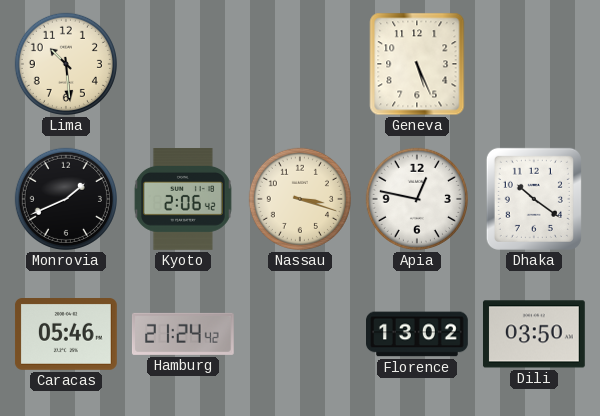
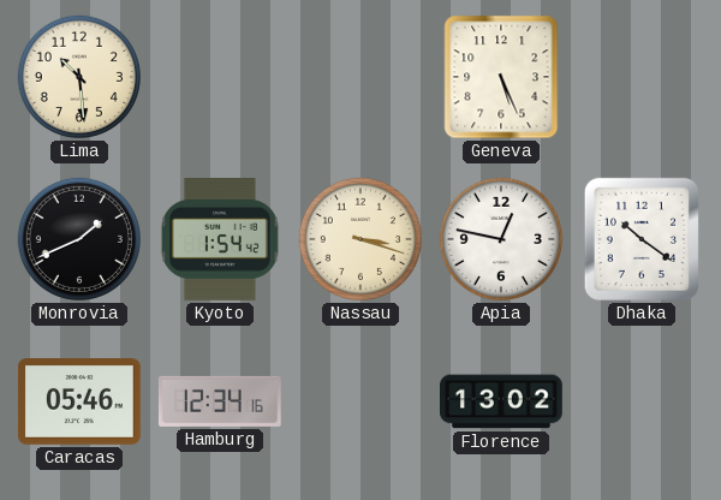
Kyoto: 2:06 -> 1:54 (220, 240)
Hamburg: 21:24 -> 12:34 (220, 401)
Dili: 03:50 -> none (534, 334)
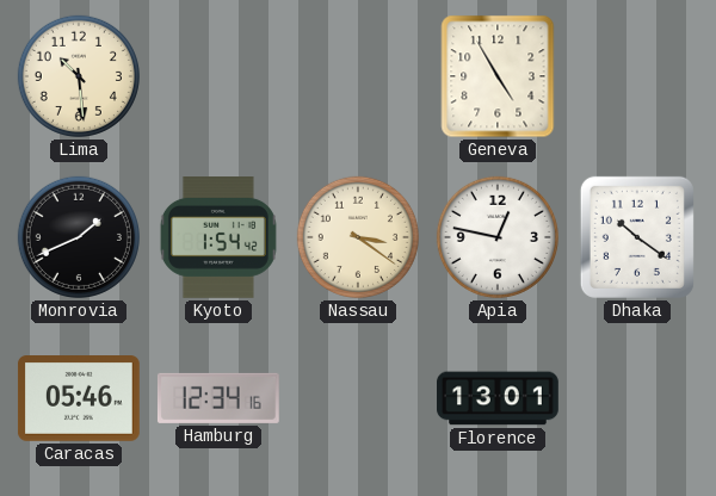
Geneva: 5:26 -> 4:55 (498, 76)
Nassau: 3:18 -> 3:21 (358, 237)
Florence: 13:02 -> 13:01 (499, 398)
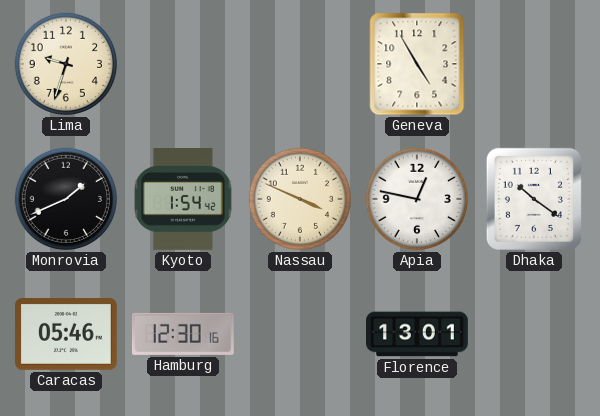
Lima: 10:29 -> 9:33 (66, 64)
Nassau: 3:21 -> 3:49 (300, 199)
Hamburg: 12:34 -> 12:30 (183, 334)
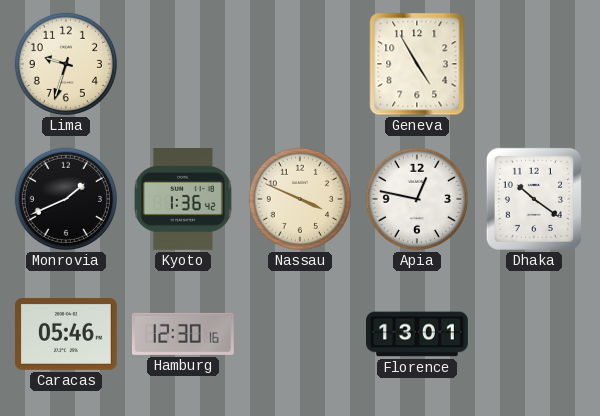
Kyoto: 1:54 -> 1:36 (183, 200)
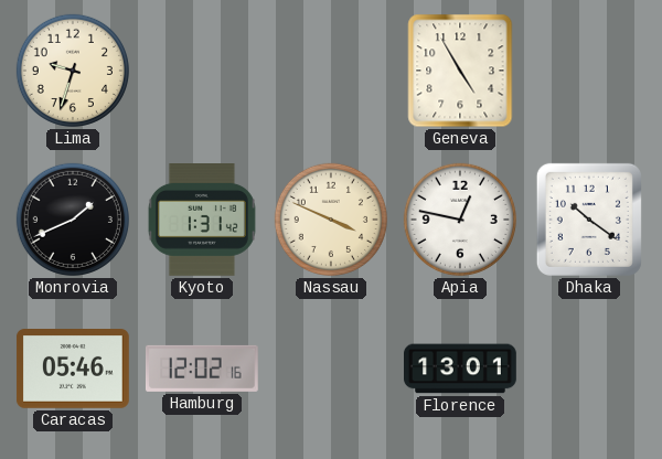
Kyoto: 1:36 -> 1:31 (202, 221)
Hamburg: 12:30 -> 12:02 (202, 369)
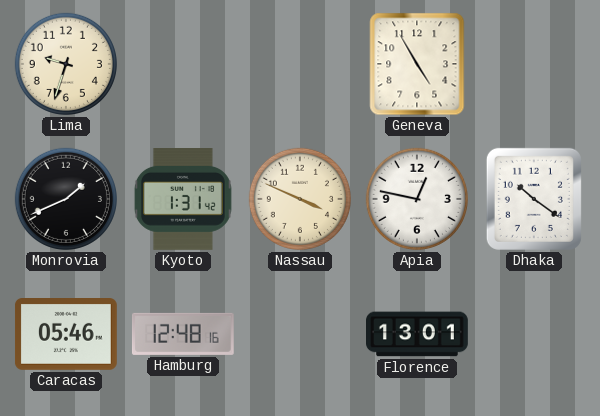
Hamburg: 12:02 -> 12:48 (183, 334)
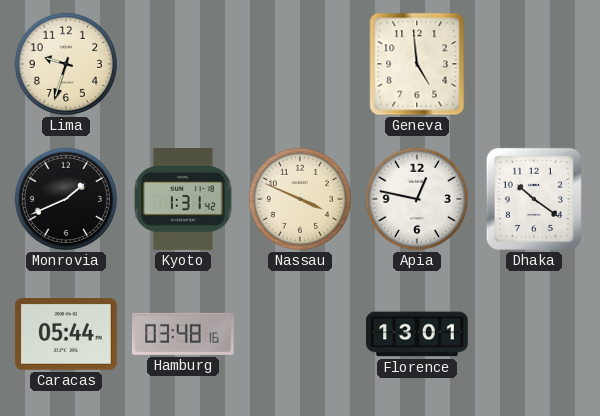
Geneva: 4:55 -> 4:59 (417, 64)
Caracas: 05:46 -> 05:44 (66, 335)
Hamburg: 12:48 -> 03:48 (183, 334)
